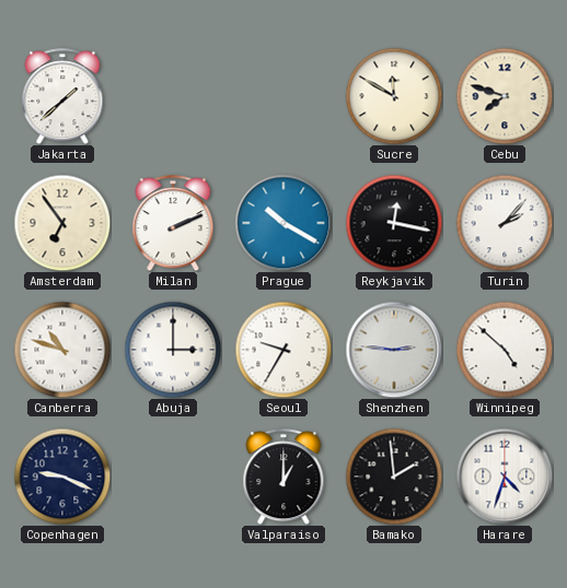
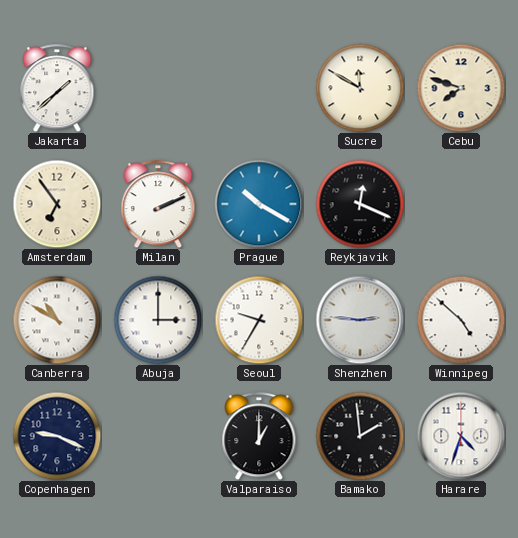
Reykjavik: 12:17 -> 12:19 (360, 204)
Turin: 2:07 -> none (505, 223)
Canberra: 10:48 -> 10:50 (57, 320)
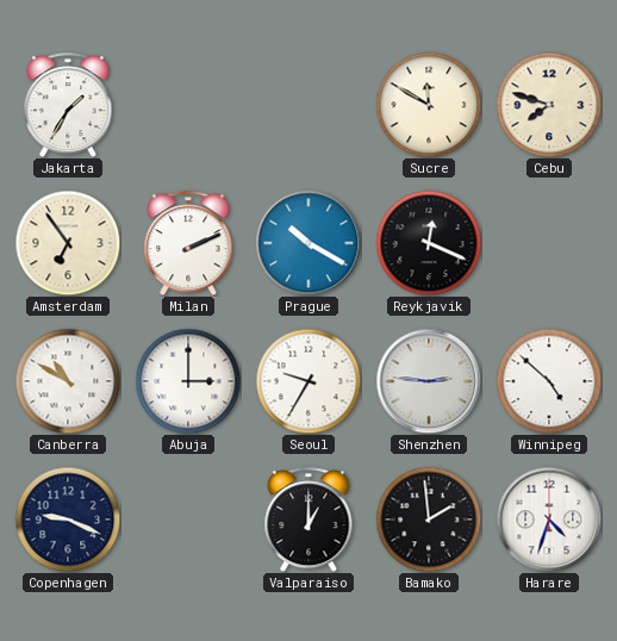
Jakarta: 1:38 -> 1:35 (68, 105)
